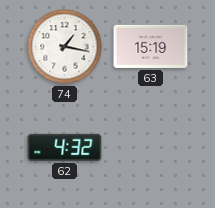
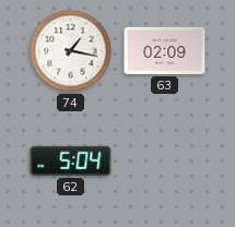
63: 15:19 -> 02:09 (165, 50)
62: 4:32 -> 5:04 (71, 160)
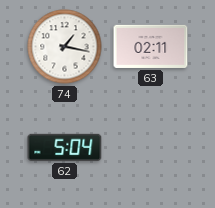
63: 02:09 -> 02:11 (151, 46)
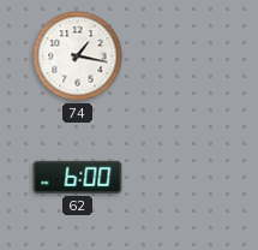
63: 02:11 -> none (151, 46)
62: 5:04 -> 6:00 (78, 177)
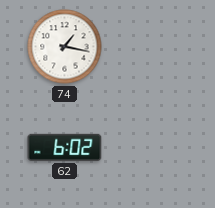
62: 6:00 -> 6:02 (65, 147)
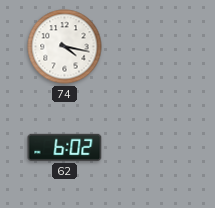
74: 1:17 -> 4:17 (65, 47)
